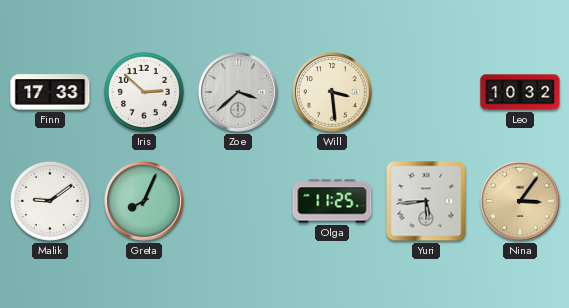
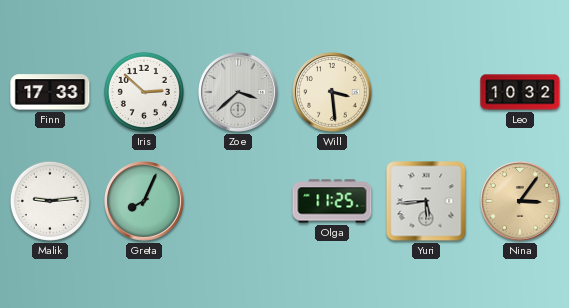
Malik: 9:09 -> 9:14 (50, 201)
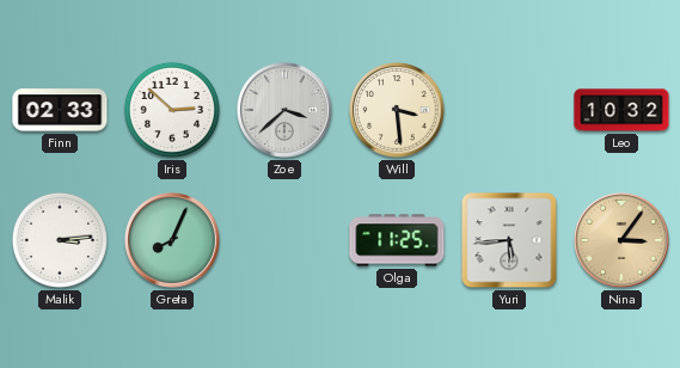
Finn: 17:33 -> 02:33 (60, 110)
Malik: 9:14 -> 3:14 (60, 240)
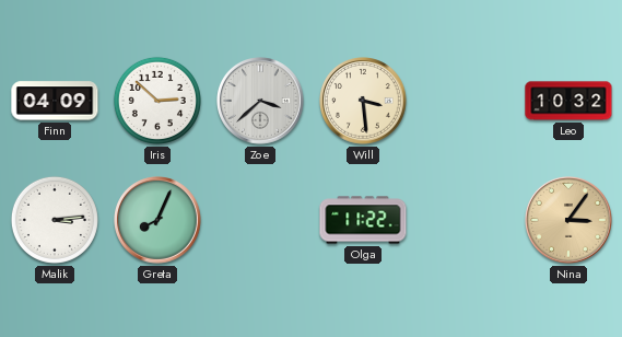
Finn: 02:33 -> 04:09 (55, 101)
Olga: 11:25 -> 11:22 (363, 220)
Yuri: 5:44 -> none (509, 240)
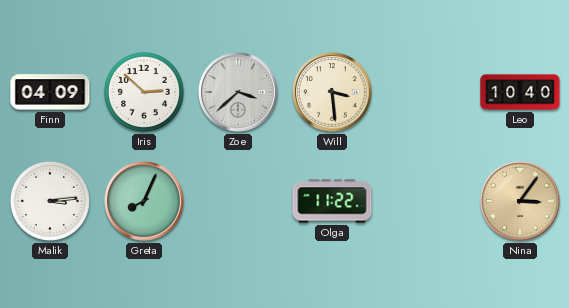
Leo: 10:32 -> 10:40 (520, 92)
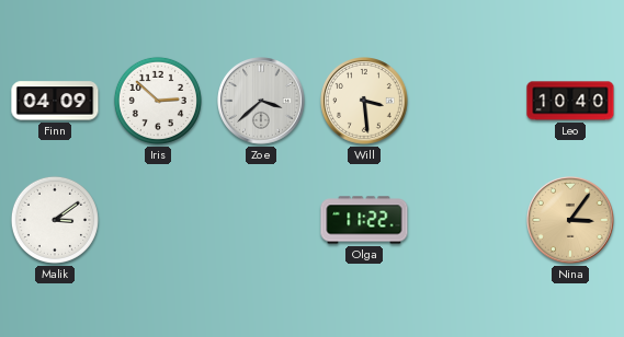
Malik: 3:14 -> 3:09 (55, 220)
Greta: 8:04 -> none (145, 202)
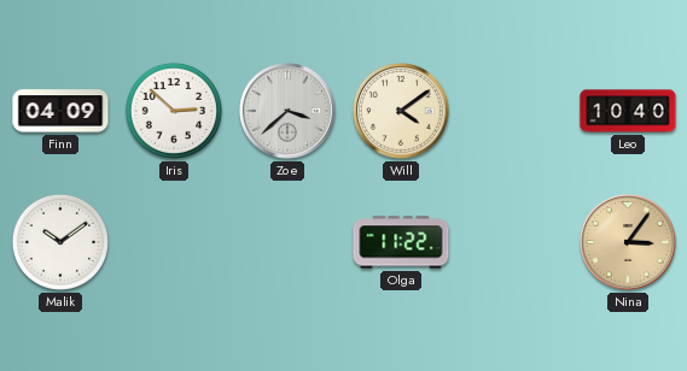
Will: 3:29 -> 4:09 (402, 112)
Malik: 3:09 -> 10:09 (60, 242)
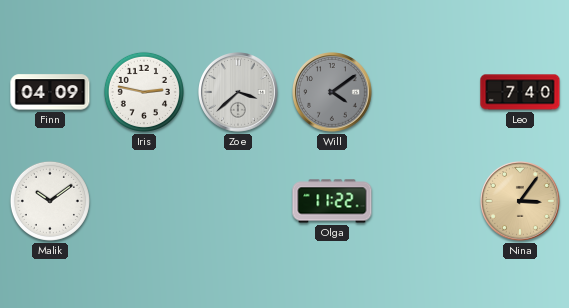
Iris: 2:52 -> 2:47 (144, 92)
Will dial: cream -> grey (333, 93)
Leo: 10:40 -> 7:40 (520, 92)
